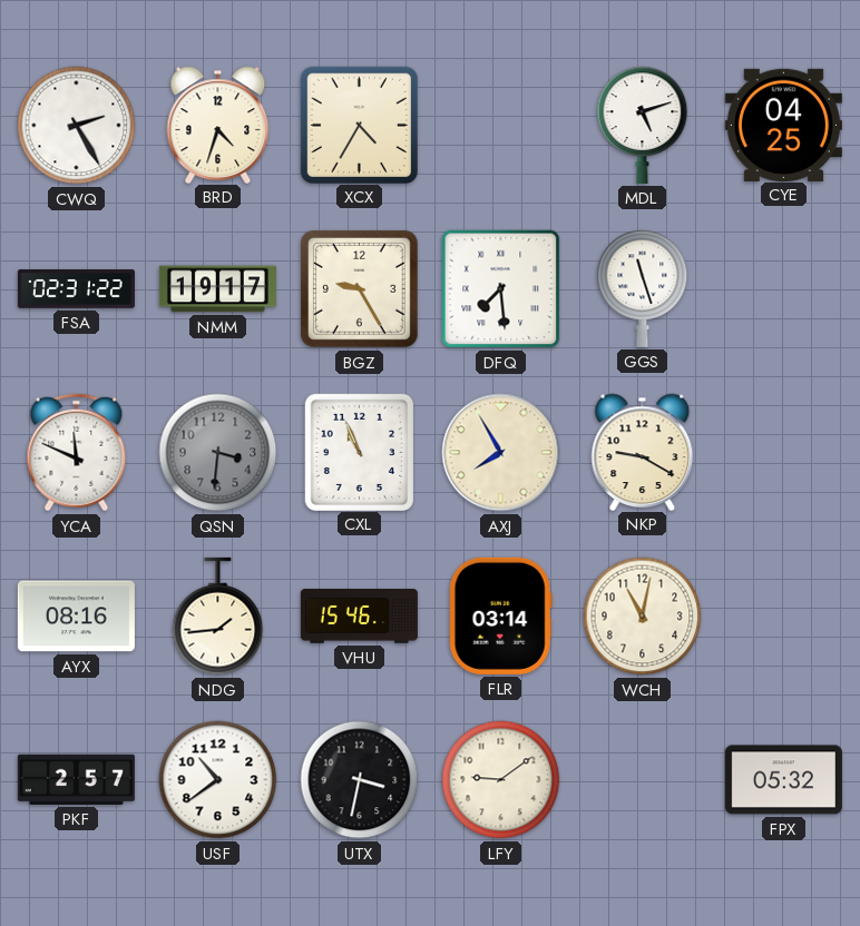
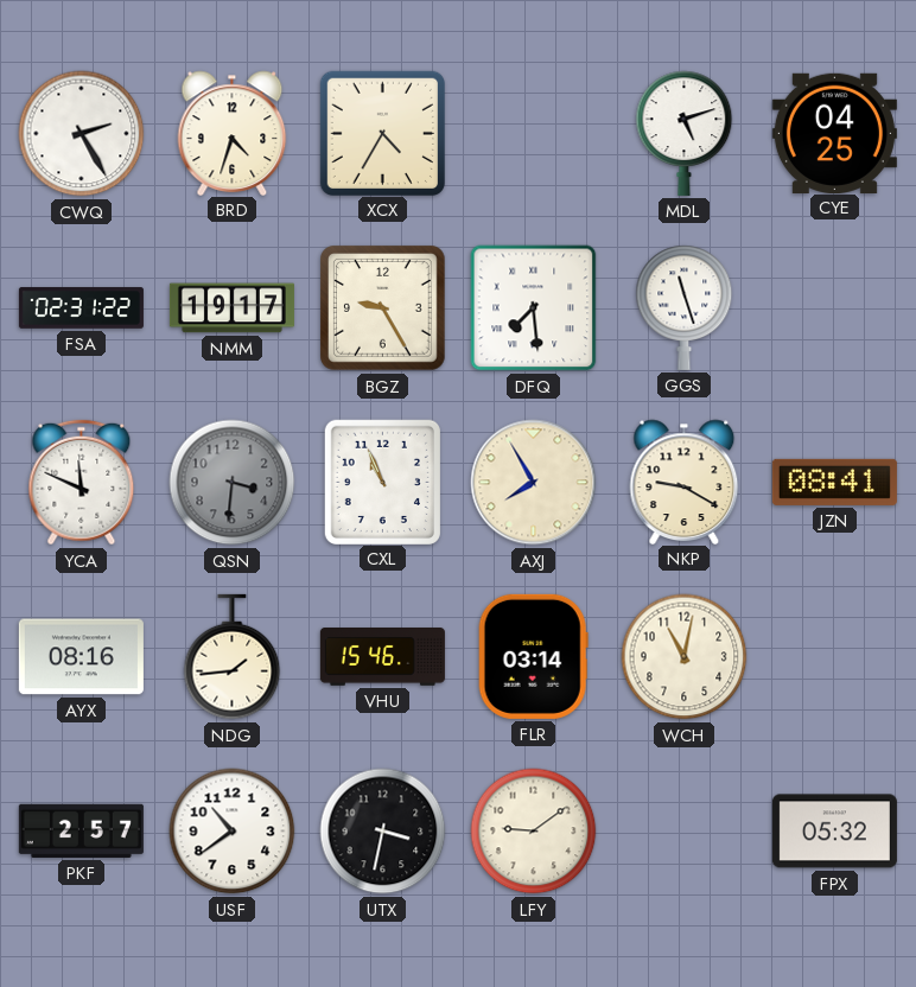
JZN: none -> 08:41 (834, 482)
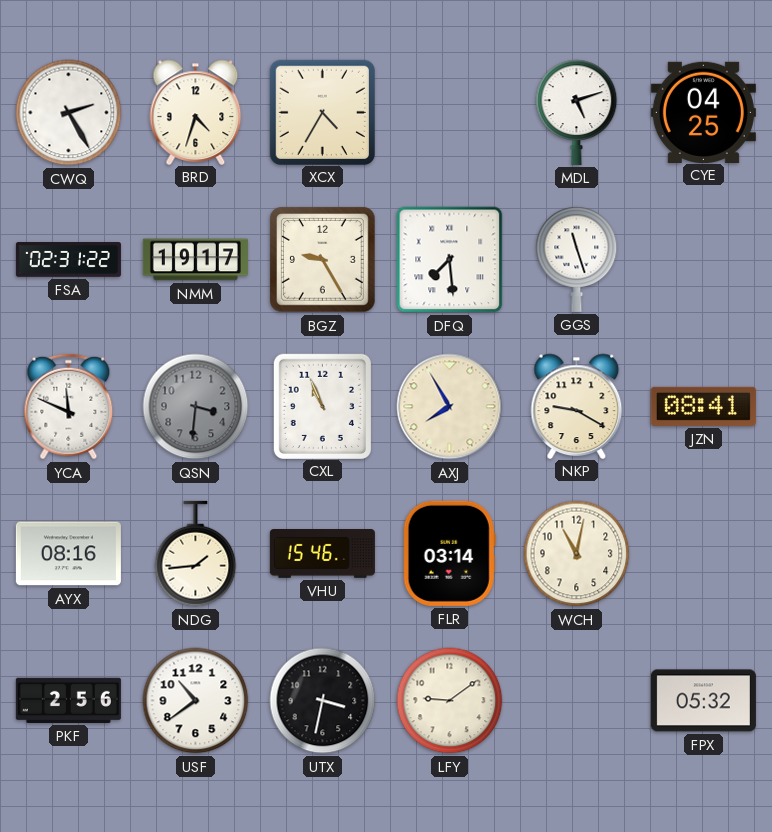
PKF: 2:57 -> 2:56 (68, 700)
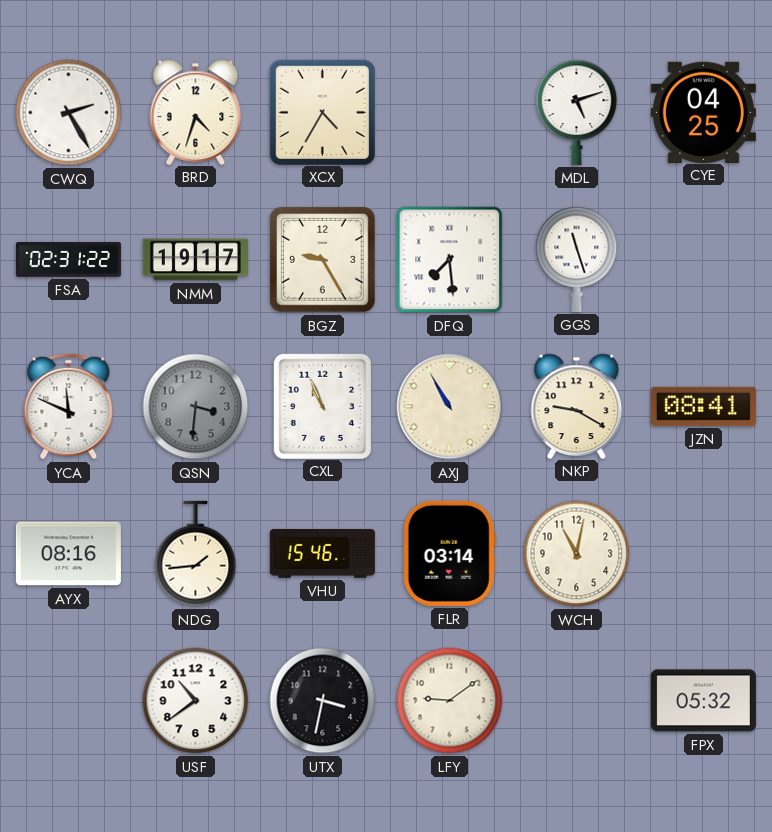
AXJ: 7:55 -> 10:55 (450, 407)
PKF: 2:56 -> none (68, 700)
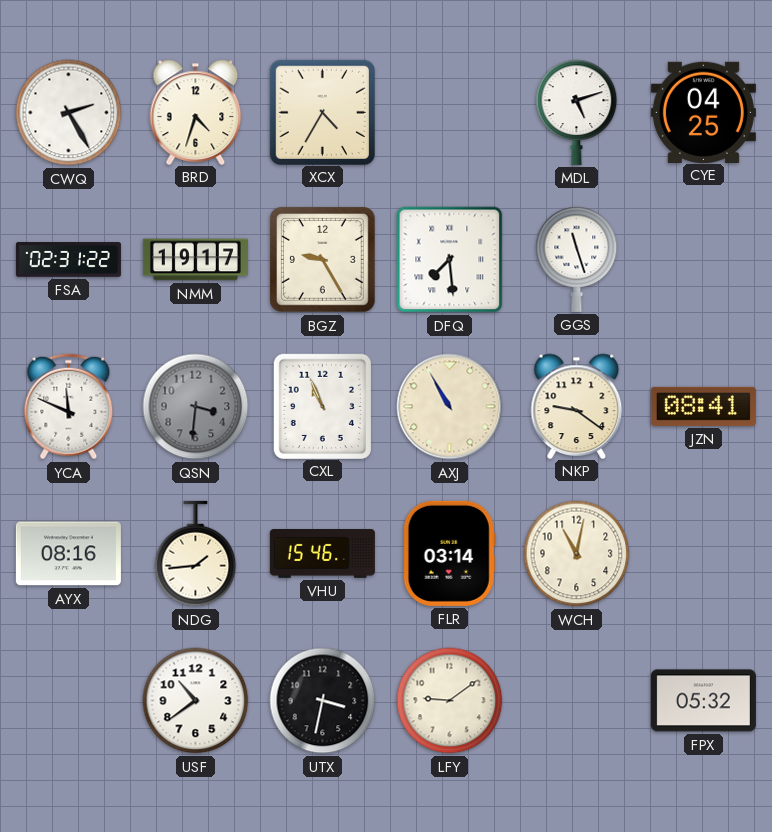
NKP: 9:20 -> 9:21 (577, 406)
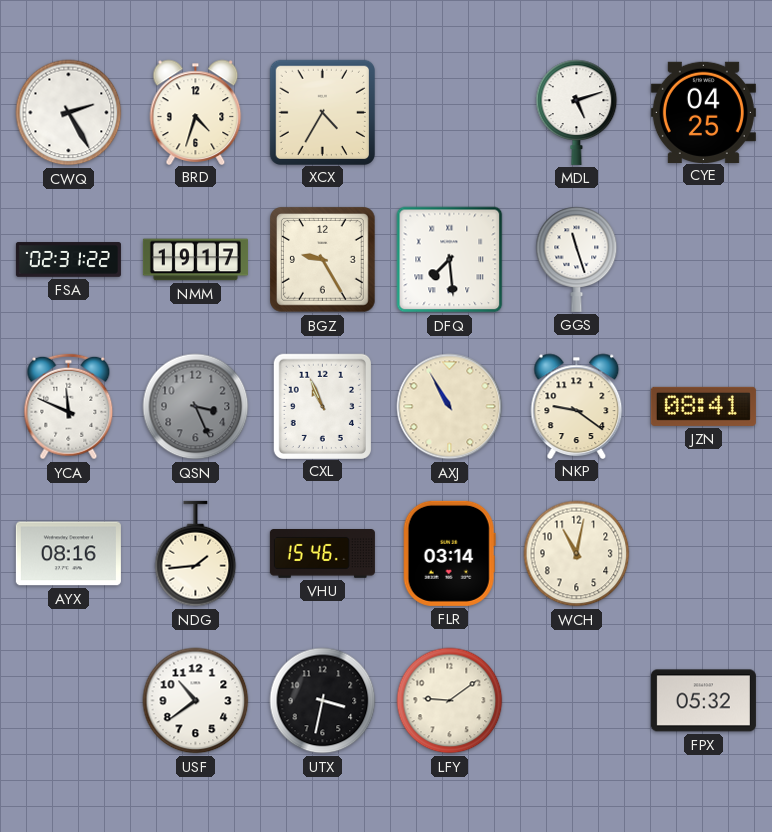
QSN: 3:31 -> 3:26 (196, 407)
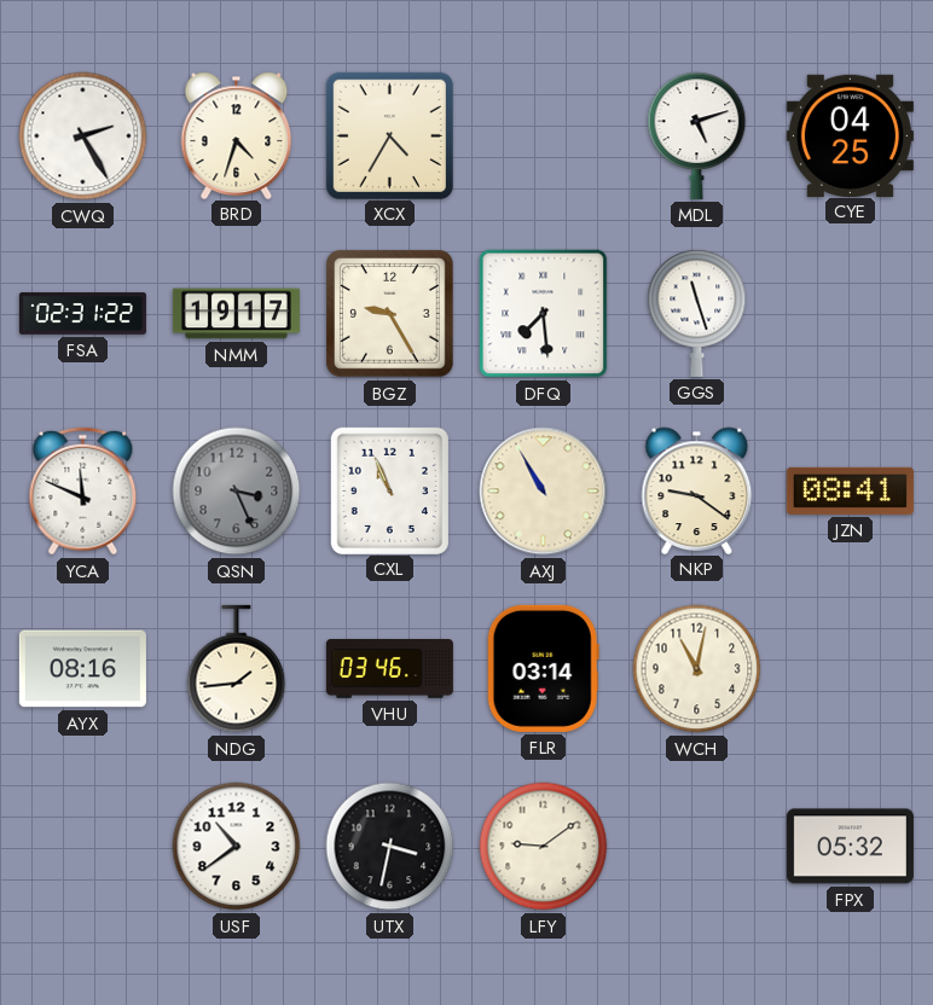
VHU: 15:46 -> 03:46 (389, 669)
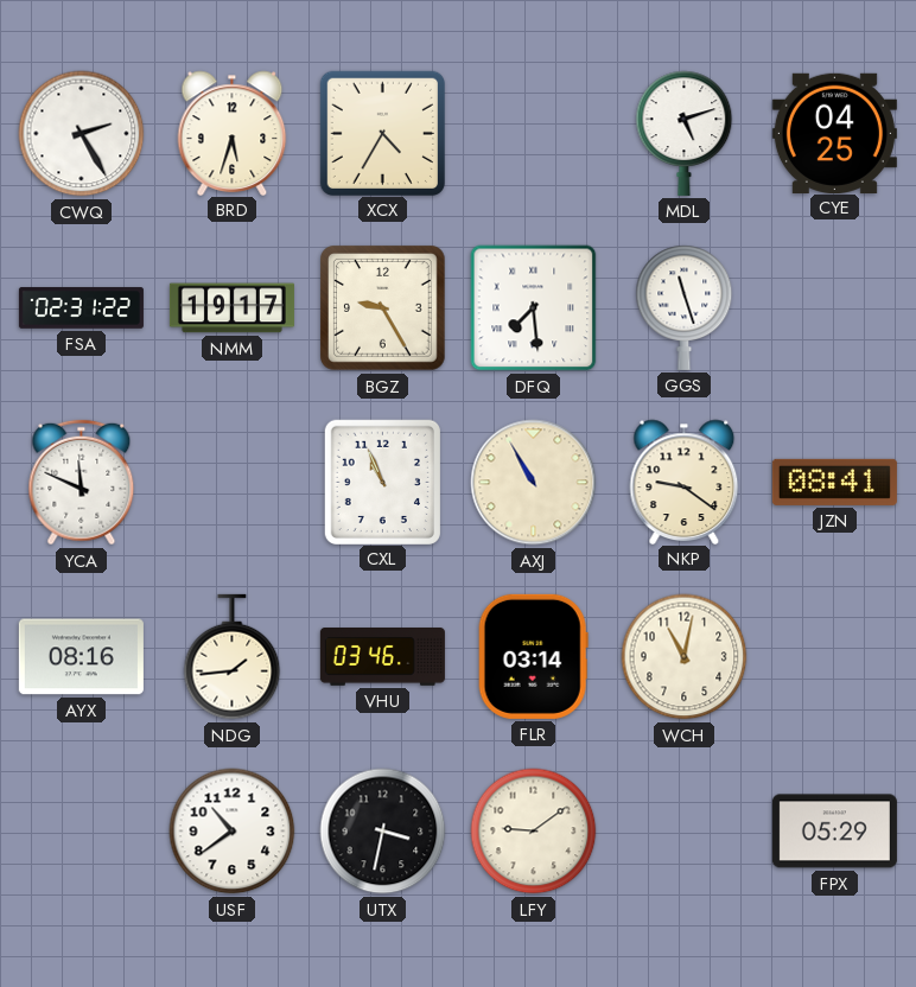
BRD: 4:33 -> 5:33 (233, 133)
QSN: 3:26 -> none (237, 492)
FPX: 05:32 -> 05:29 (834, 832)
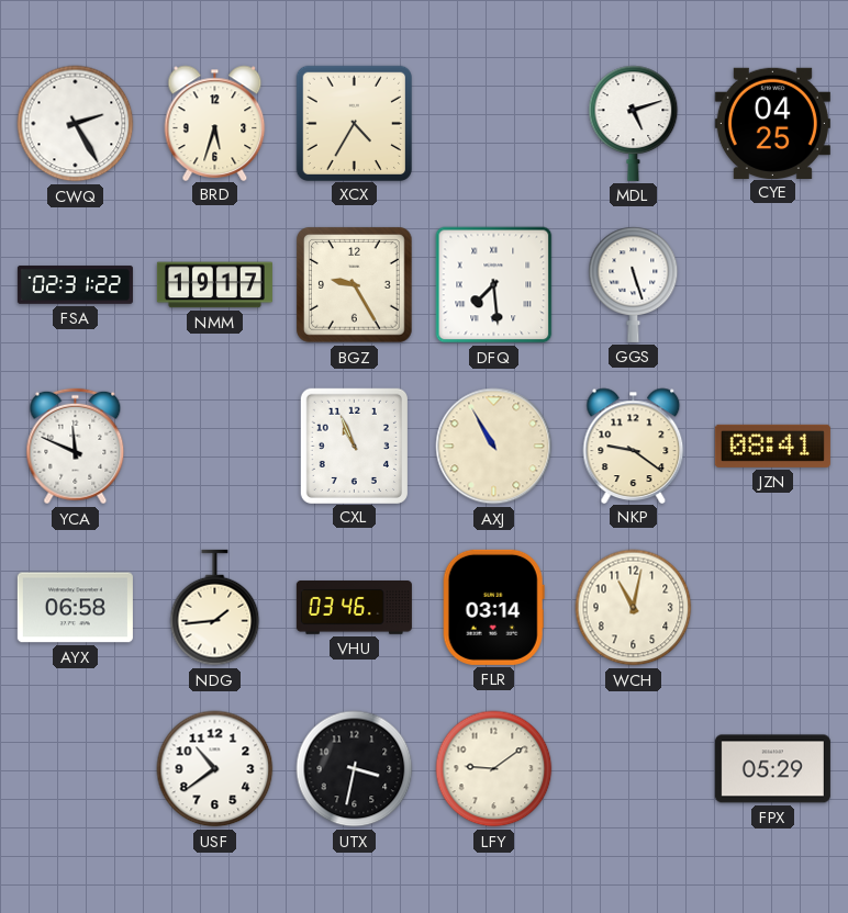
GGS: 11:27 -> 5:27 (634, 284)
AYX: 08:16 -> 06:58 (75, 608)
